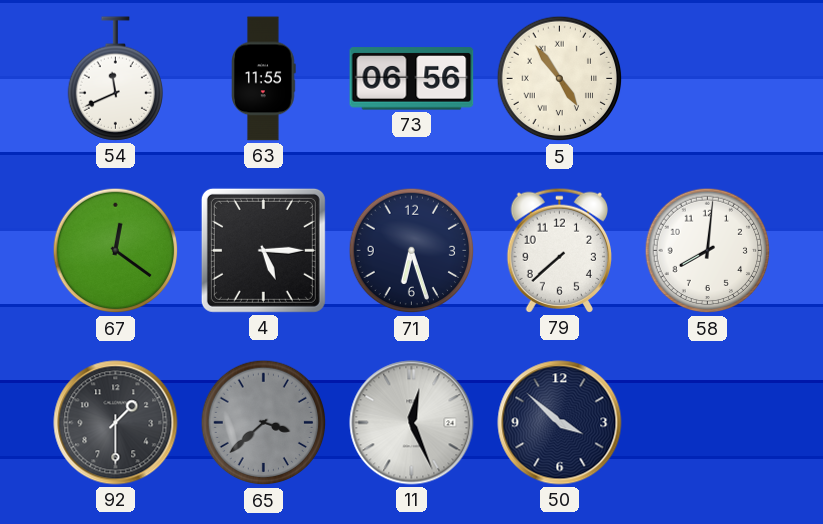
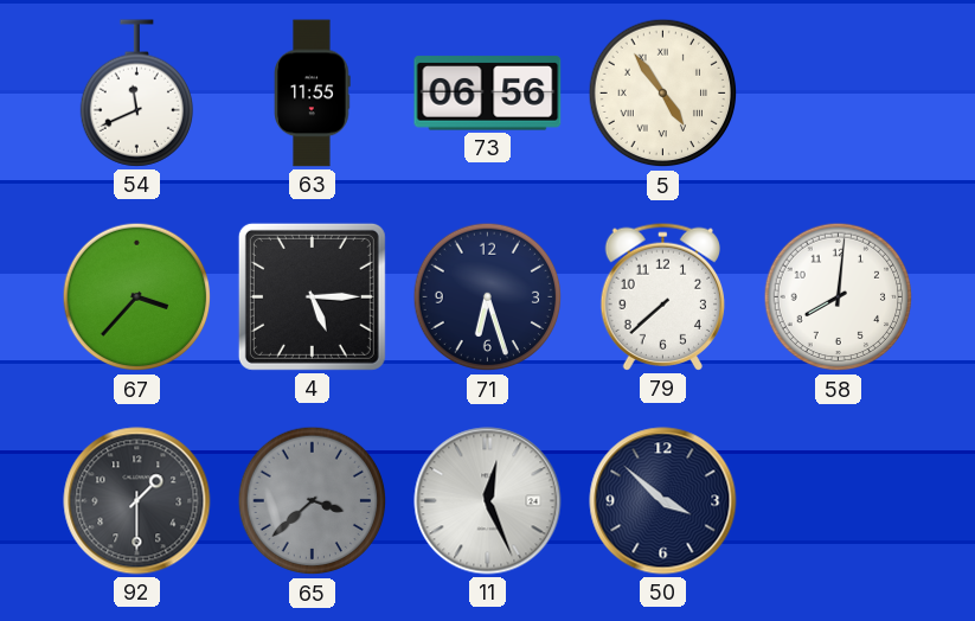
67: 12:21 -> 3:37 (137, 297)
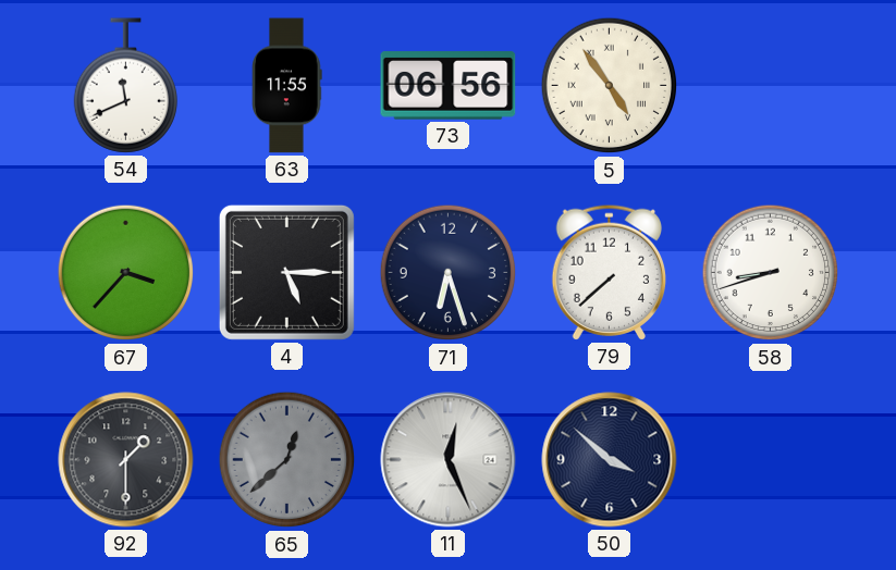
58: 8:01 -> 8:42 (771, 273)
65: 3:38 -> 12:38 (287, 460)
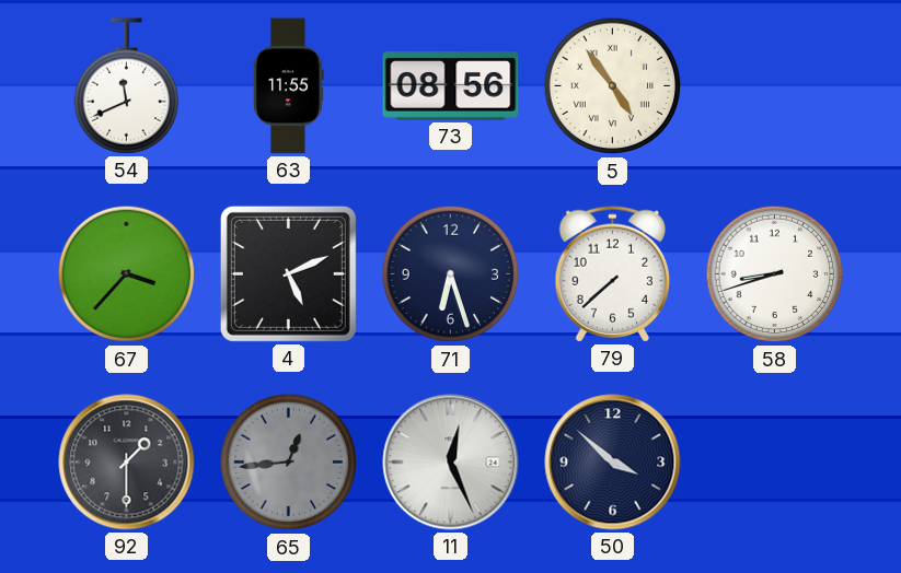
73: 06:56 -> 08:56 (451, 86)
4: 5:15 -> 5:11 (288, 273)
65: 12:38 -> 12:44 (289, 463)
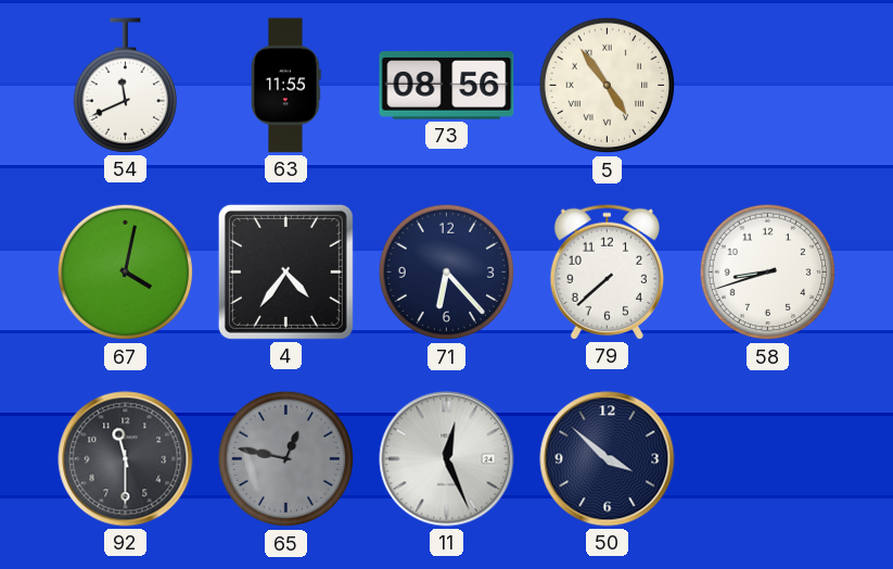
67: 3:37 -> 4:02 (126, 273)
4: 5:11 -> 4:36 (285, 271)
71: 6:27 -> 6:23 (447, 273)
92: 1:30 -> 11:30 (126, 459)
65: 12:44 -> 12:47 (286, 459)
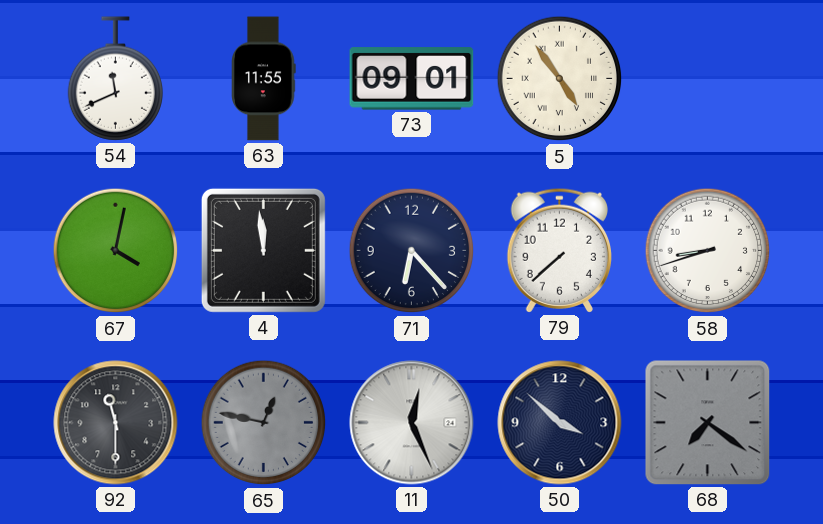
73: 08:56 -> 09:01 (412, 79)
4: 4:36 -> 11:59 (263, 250)
68: none -> 7:21 (708, 423)
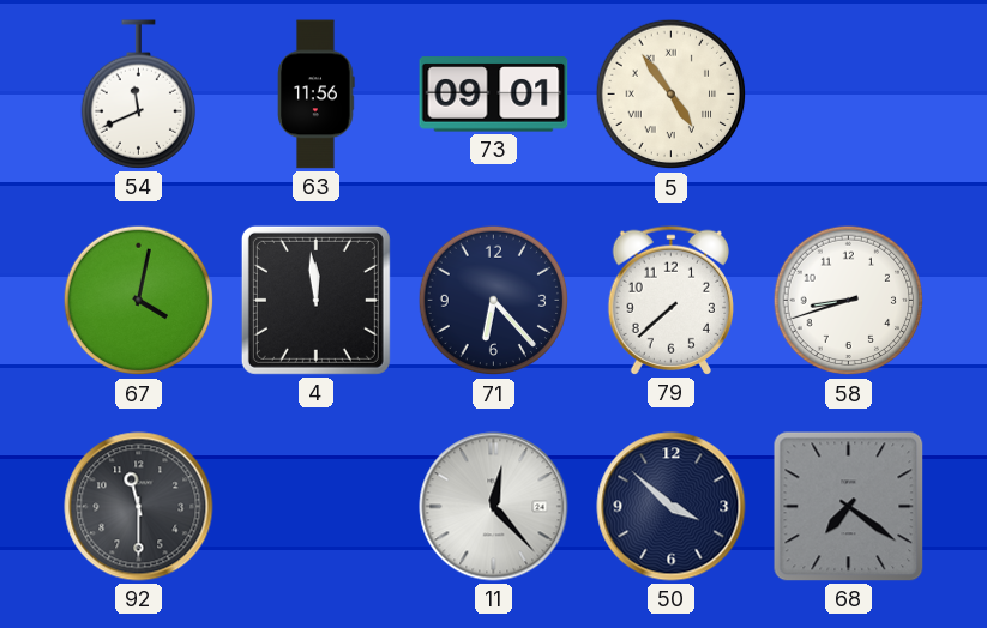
63: 11:55 -> 11:56 (317, 95)
65: 12:47 -> none (264, 423)
11: 12:26 -> 12:23 (494, 507)
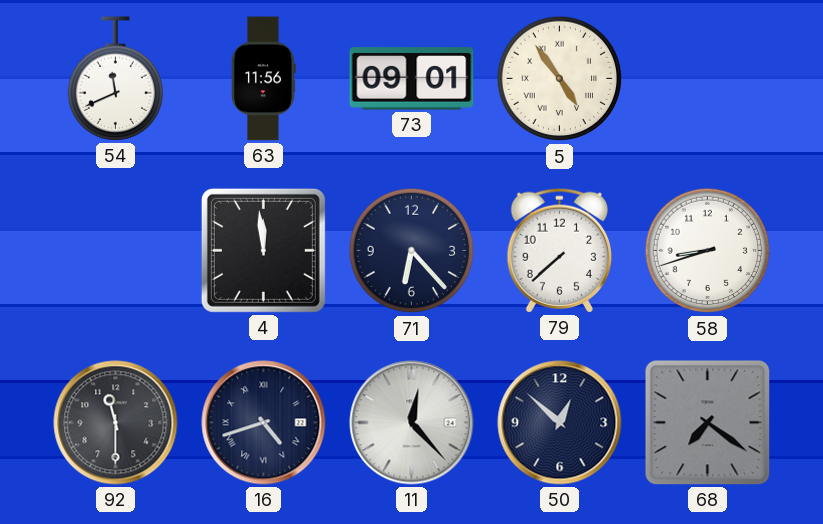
67: 4:02 -> none (139, 301)
16: none -> 4:42 (264, 423)
50: 3:52 -> 12:52 (560, 423)
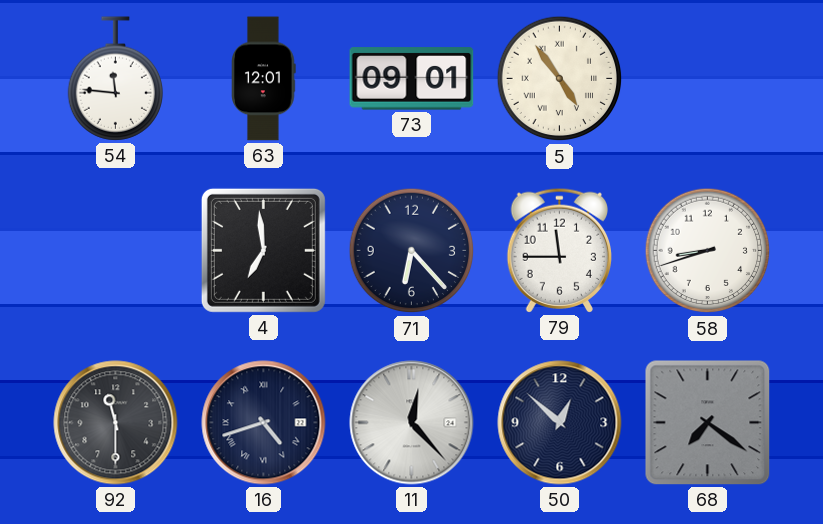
54: 11:41 -> 11:46 (115, 79)
63: 11:56 -> 12:01 (264, 79)
4: 11:59 -> 6:59 (263, 250)
79: 7:38 -> 11:45 (559, 250)
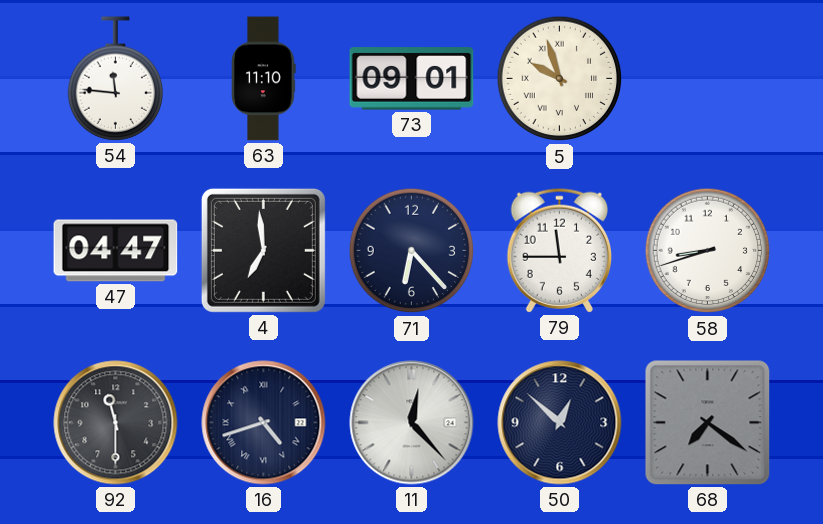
63: 12:01 -> 11:10 (264, 79)
5: 4:54 -> 9:57 (560, 79)
47: none -> 04:47 (116, 251)
